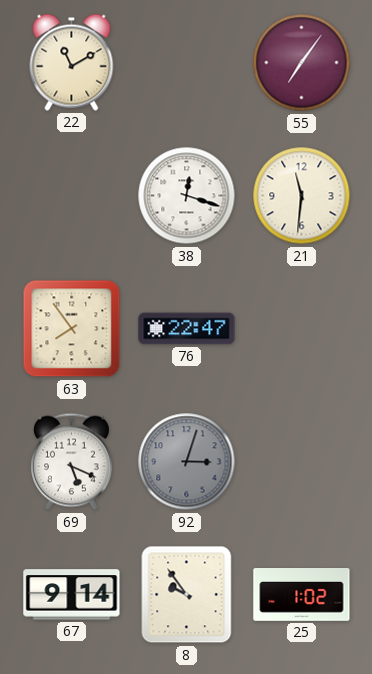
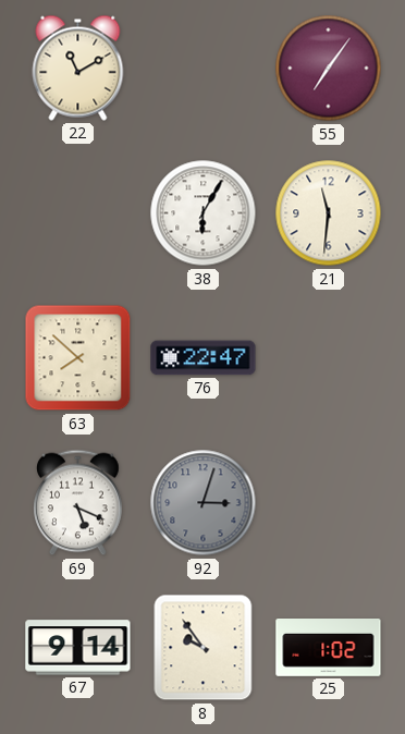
38: 12:18 -> 6:05 (204, 213)
63: 7:54 -> 7:52 (78, 358)
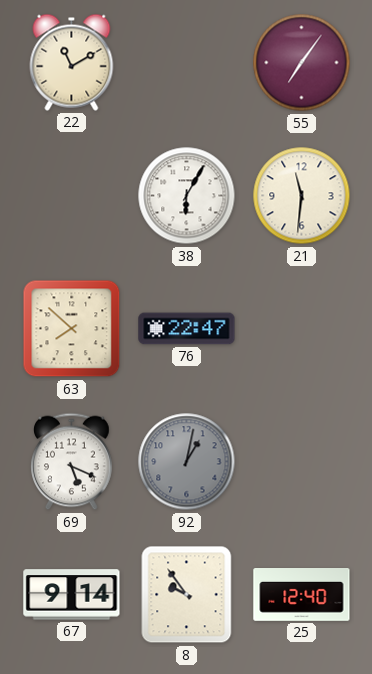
92: 3:03 -> 1:02 (187, 462)
25: 1:02 -> 12:40 (302, 595)
